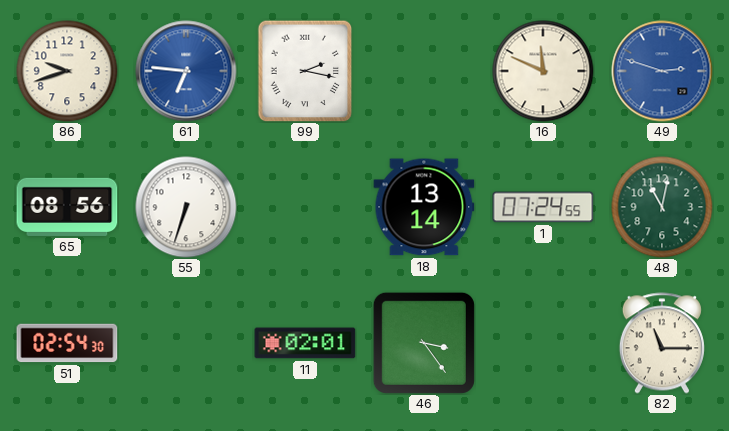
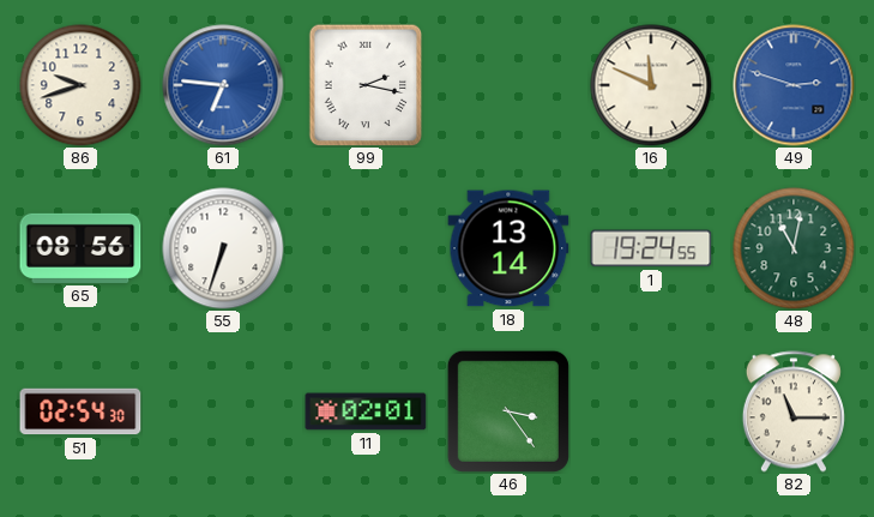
1: 07:24 -> 19:24 (651, 248)
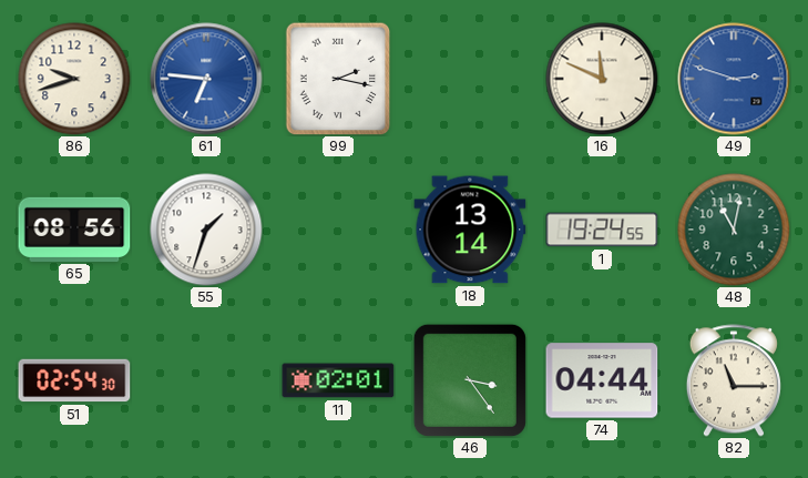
55: 6:33 -> 1:33 (206, 230)
74: none -> 04:44 (602, 380)
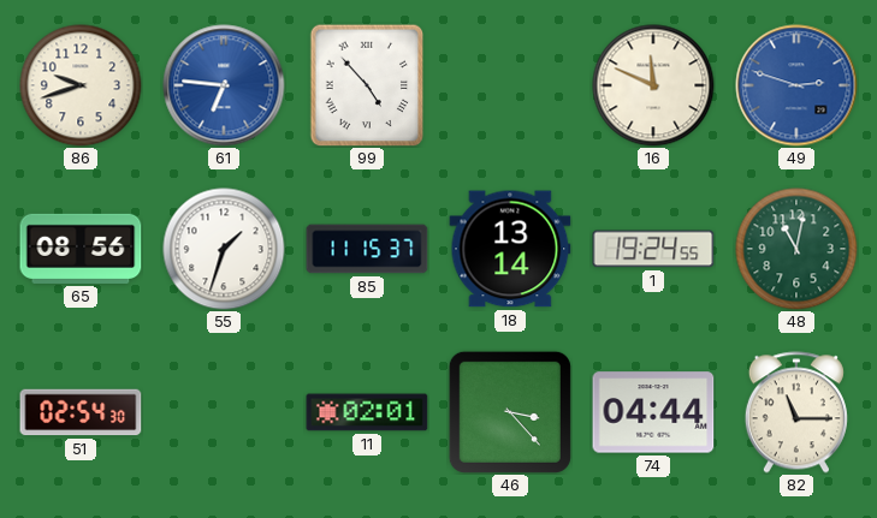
99: 2:17 -> 4:53 (367, 85)
85: none -> 11:15 (367, 249)
46: 3:24 -> 3:23 (510, 412)
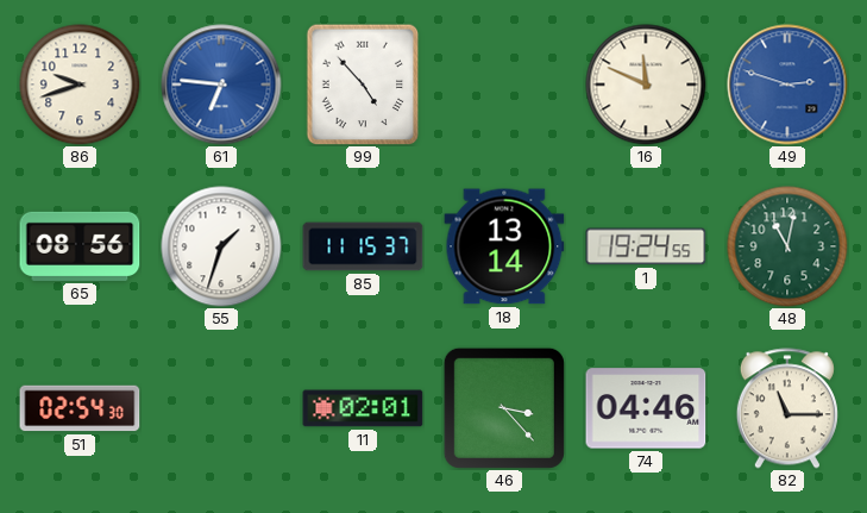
74: 04:44 -> 04:46 (646, 408)
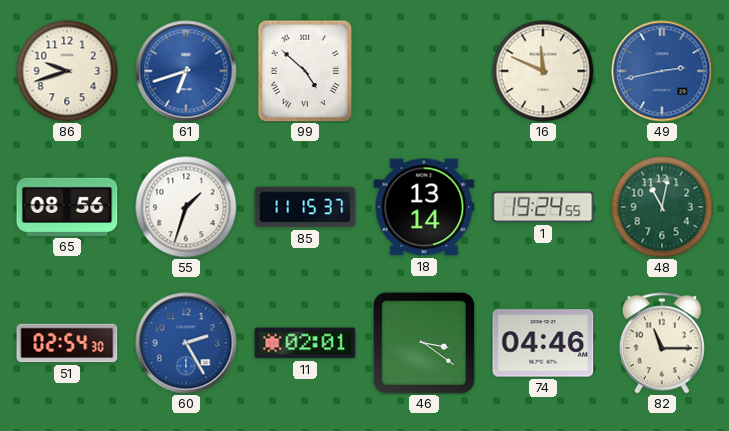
61: 6:46 -> 6:42 (186, 71)
99: 4:53 -> 4:52 (305, 71)
49: 2:48 -> 2:43 (662, 71)
60: none -> 2:25 (186, 343)
46: 3:23 -> 3:21 (424, 343)
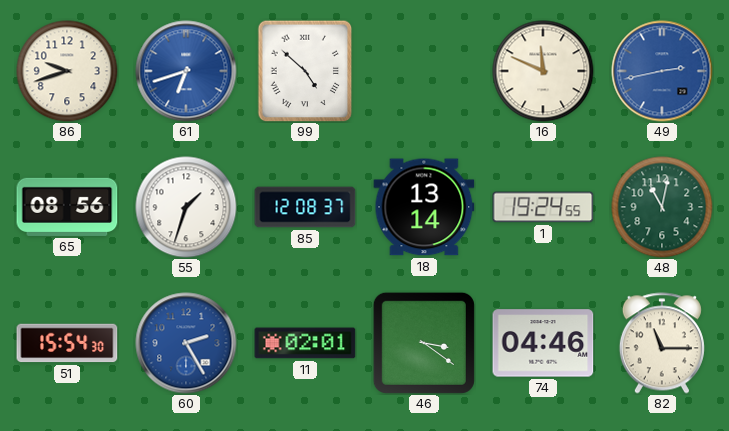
85: 11:15 -> 12:08 (305, 207)
51: 02:54 -> 15:54 (67, 343)
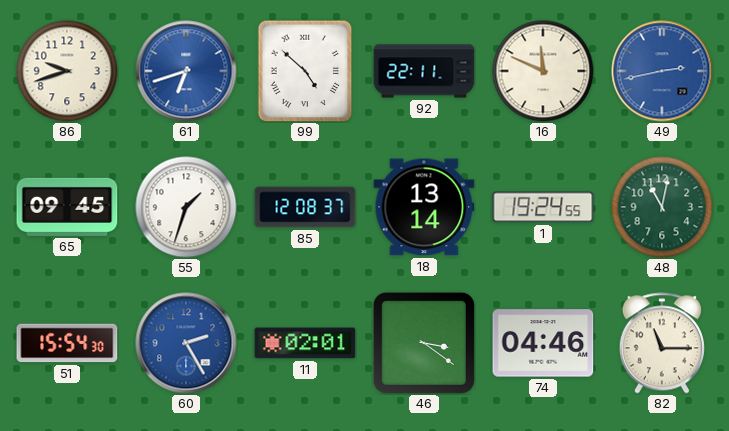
92: none -> 22:11 (424, 71)
65: 08:56 -> 09:45 (67, 207)
